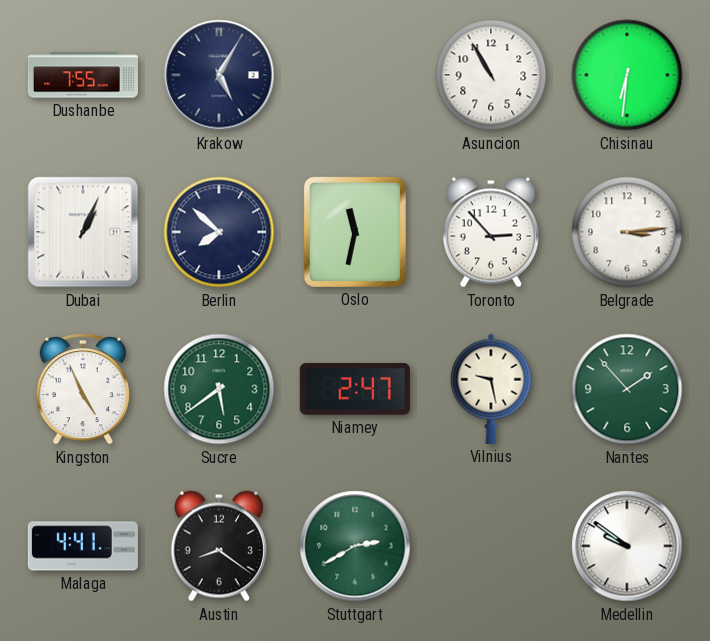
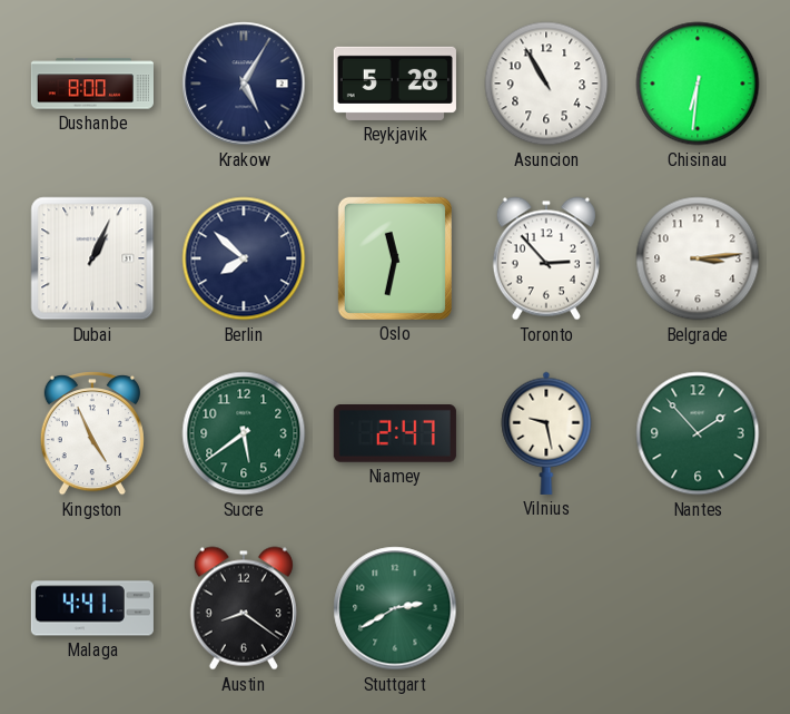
Dushanbe: 7:55 -> 8:00 (91, 84)
Reykjavik: none -> 5:28 (395, 84)
Medellin: 9:51 -> none (627, 546)
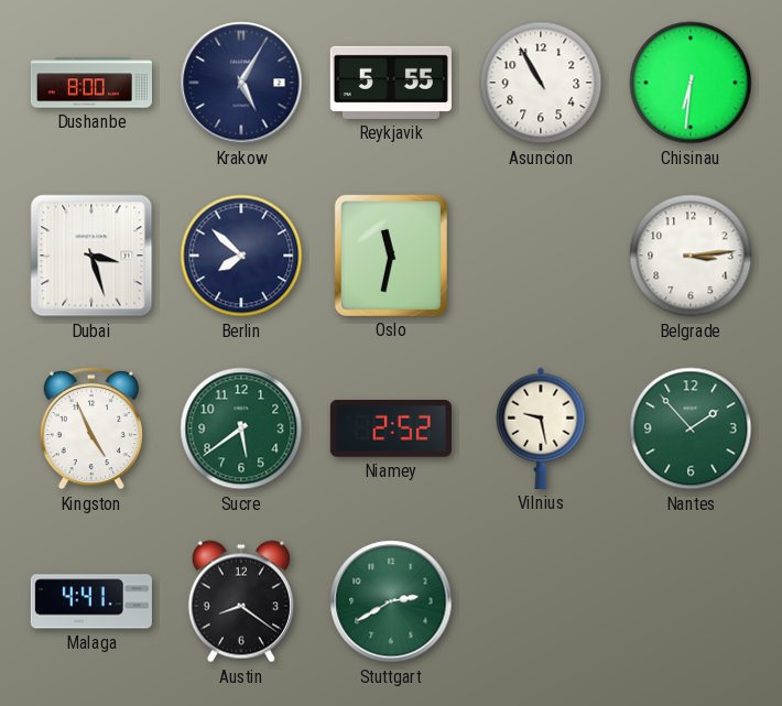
Reykjavik: 5:28 -> 5:55 (391, 83)
Dubai: 1:04 -> 3:27 (91, 256)
Toronto: 2:53 -> none (546, 258)
Niamey: 2:47 -> 2:52 (391, 430)
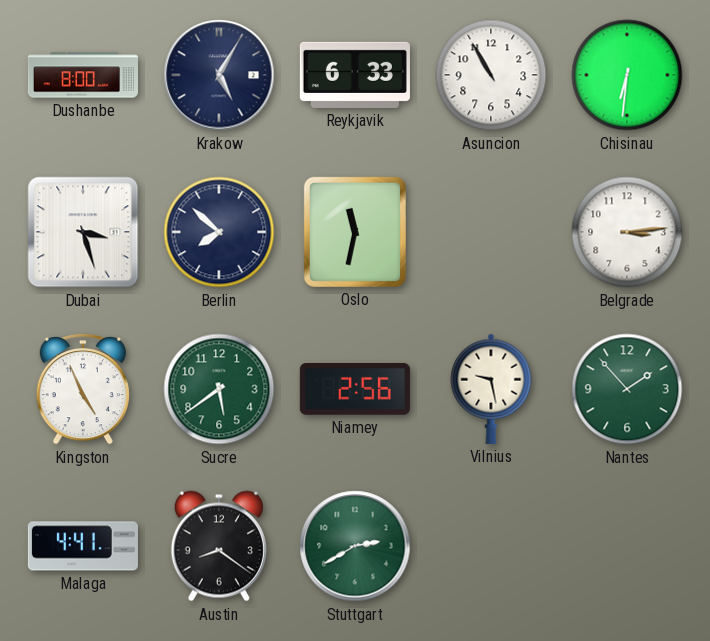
Reykjavik: 5:55 -> 6:33 (355, 75)
Niamey: 2:52 -> 2:56 (355, 390)
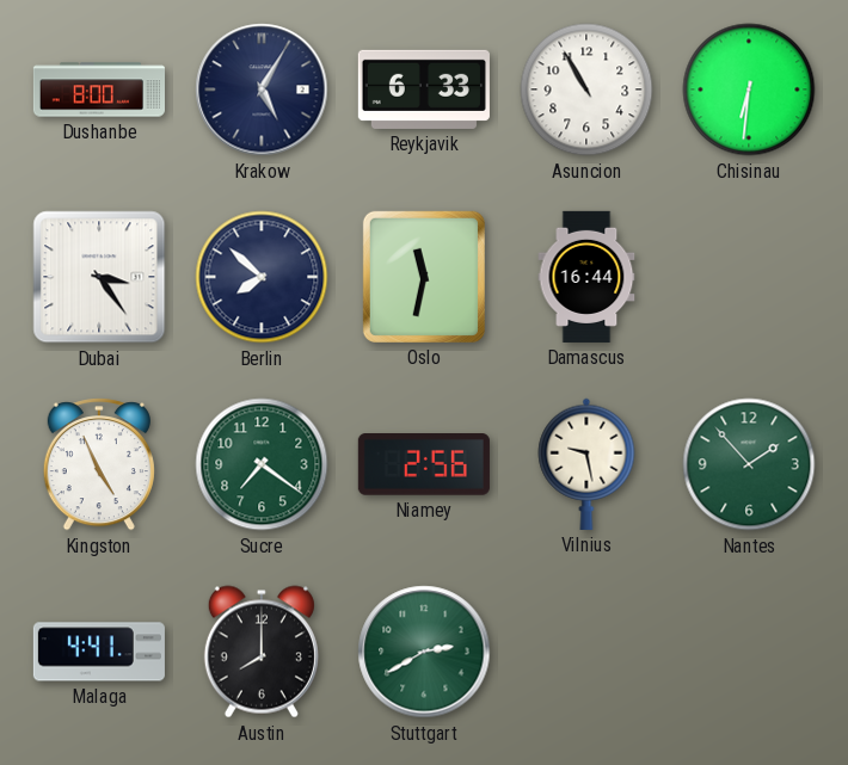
Dubai: 3:27 -> 3:24 (99, 277)
Damascus: none -> 16:44 (586, 277)
Belgrade: 3:14 -> none (627, 232)
Sucre: 5:39 -> 7:21 (262, 464)
Austin: 8:21 -> 8:00 (262, 652)
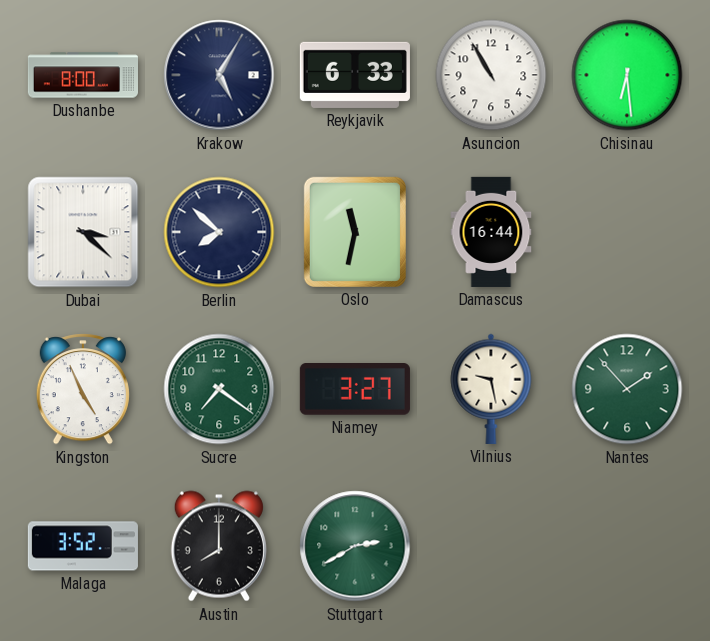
Chisinau: 6:31 -> 6:29 (627, 75)
Dubai: 3:24 -> 3:22 (83, 232)
Niamey: 2:56 -> 3:27 (355, 390)
Malaga: 4:41 -> 3:52 (83, 546)
